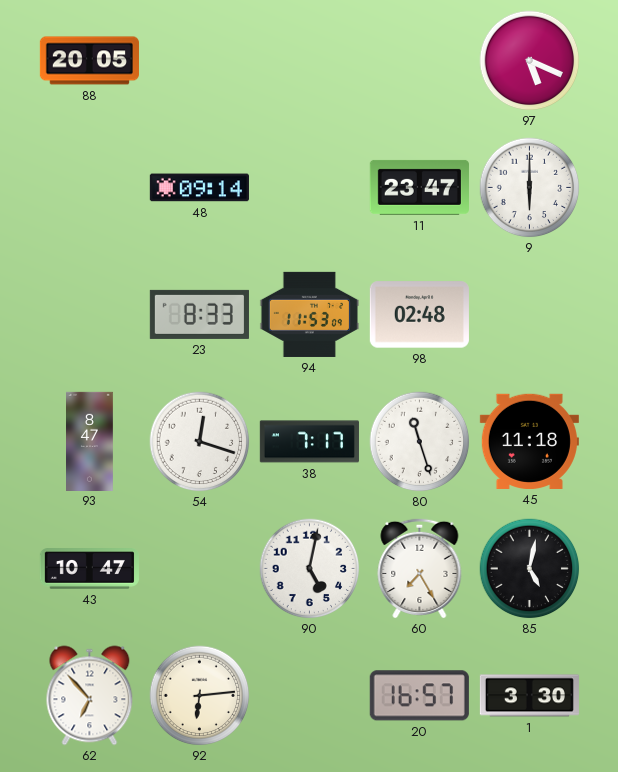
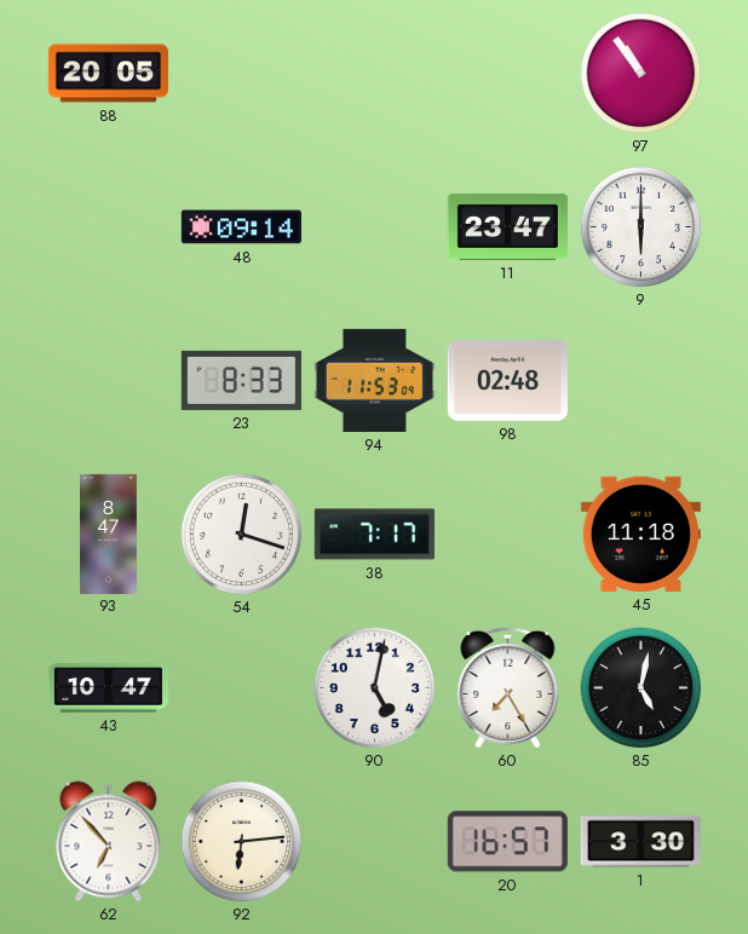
97: 5:19 -> 10:54 (641, 74)
80: 11:27 -> none (420, 442)
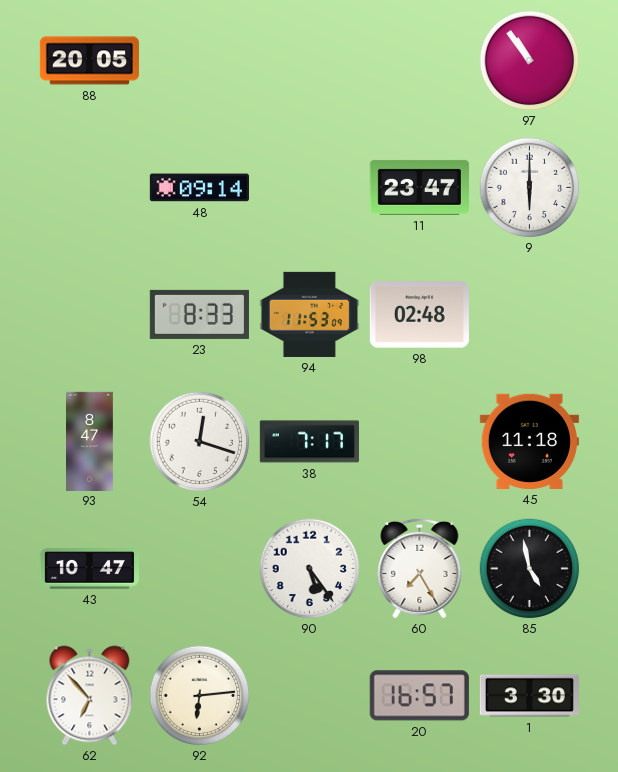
90: 5:02 -> 5:24 (310, 569)
85: 5:02 -> 4:58 (530, 569)
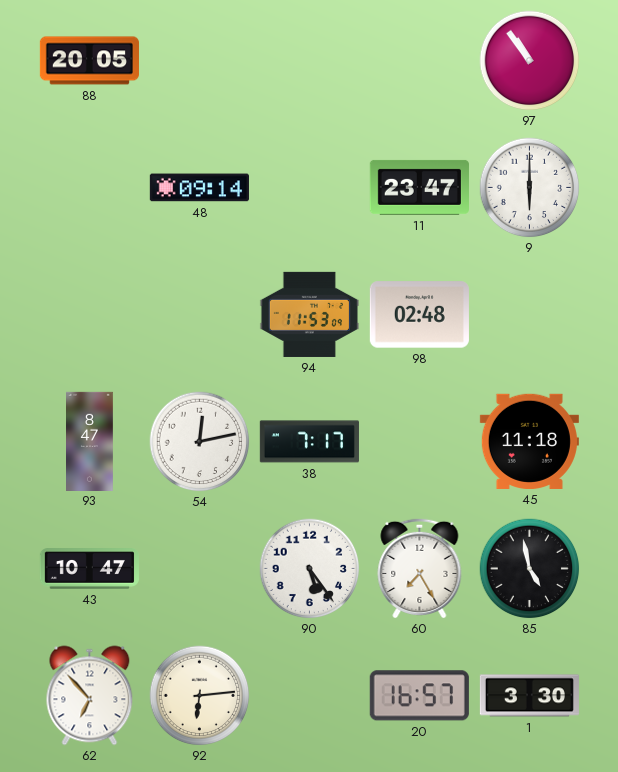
23: 8:33 -> none (199, 314)
54: 12:18 -> 12:13 (200, 442)
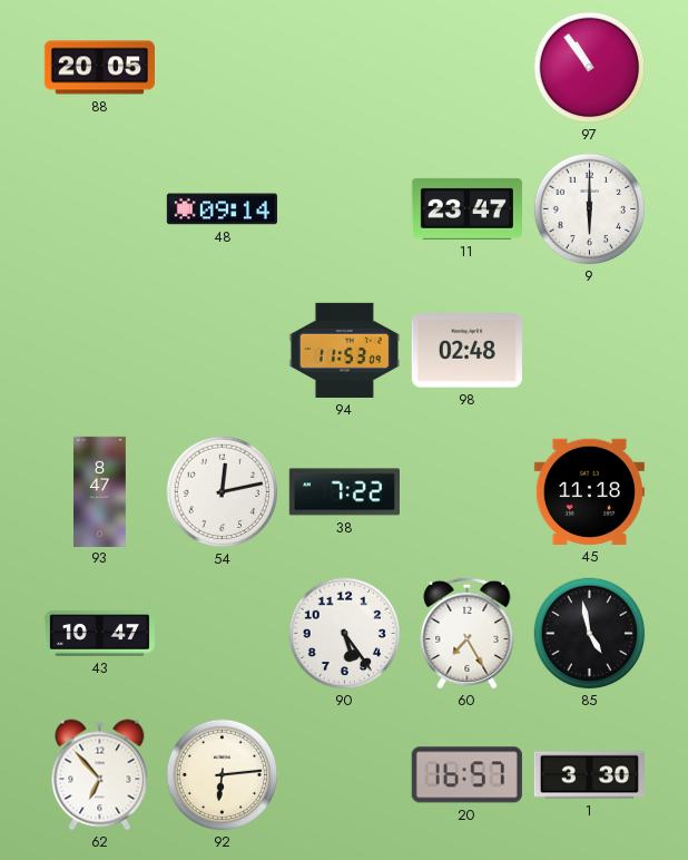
38: 7:17 -> 7:22 (344, 492)
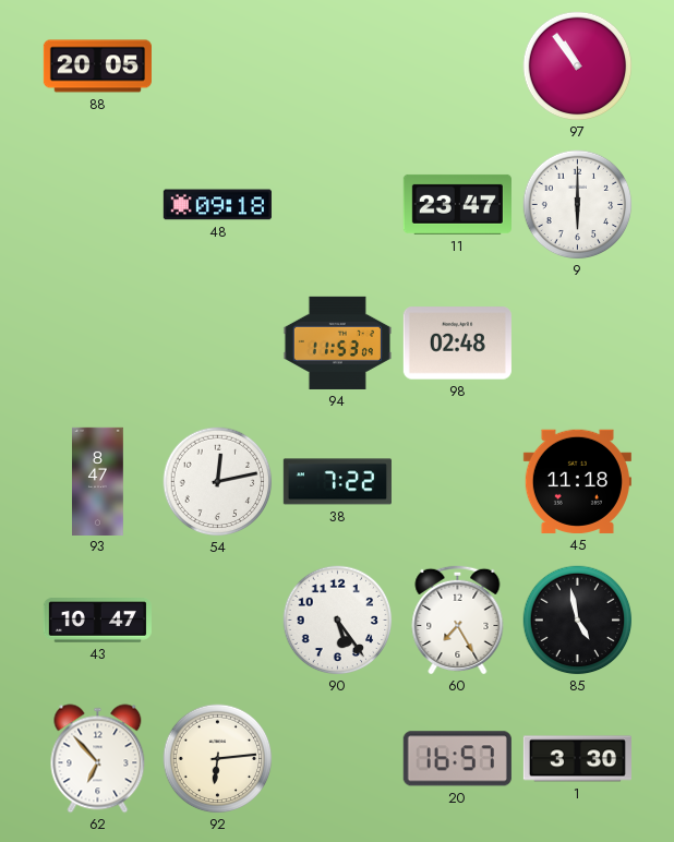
48: 09:14 -> 09:18 (217, 205)
